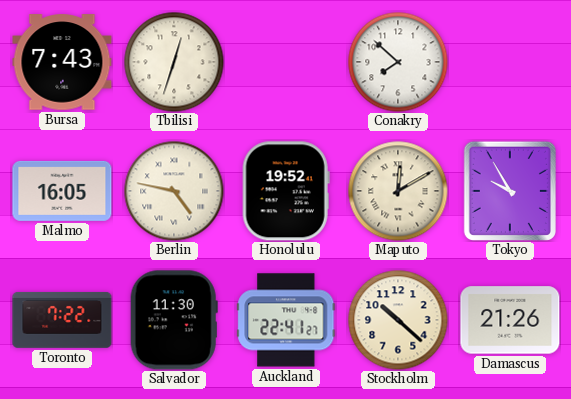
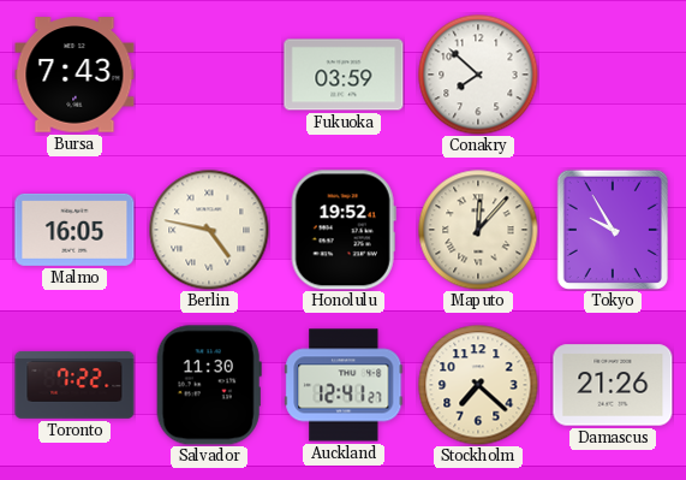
Tbilisi: 12:33 -> none (174, 62)
Fukuoka: none -> 03:59 (344, 75)
Maputo: 12:10 -> 12:07 (478, 230)
Auckland: 22:41 -> 12:41 (344, 385)
Stockholm: 10:22 -> 7:22 (478, 385)
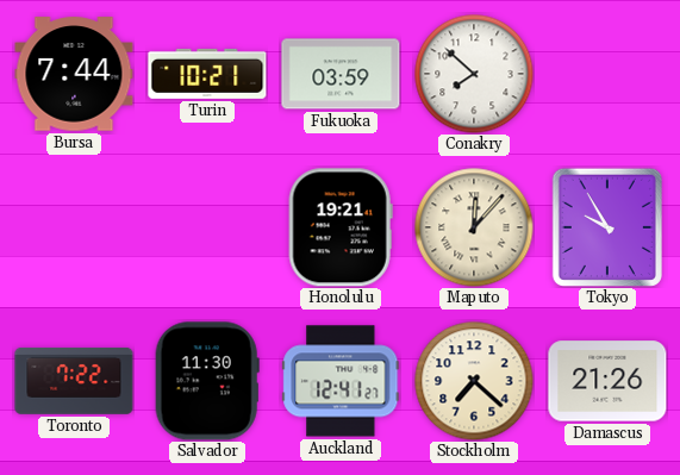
Bursa: 7:43 -> 7:44 (74, 74)
Turin: none -> 10:21 (207, 74)
Malmo: 16:05 -> none (74, 230)
Berlin: 4:47 -> none (209, 230)
Honolulu: 19:52 -> 19:21 (341, 227)
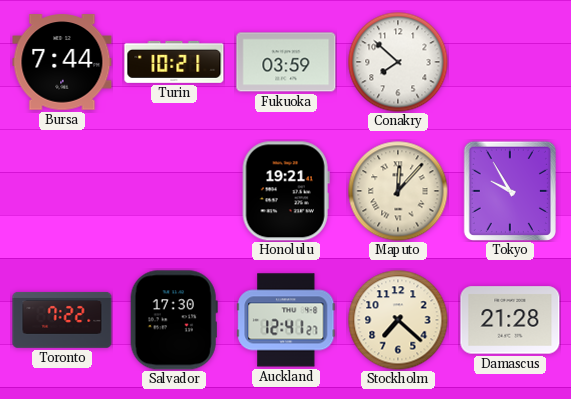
Salvador: 11:30 -> 17:30 (174, 320)
Damascus: 21:26 -> 21:28 (510, 320)
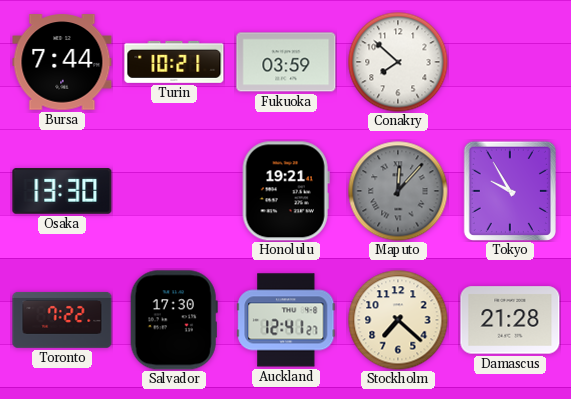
Osaka: none -> 13:30 (62, 191)
Maputo dial: cream -> grey (398, 191)
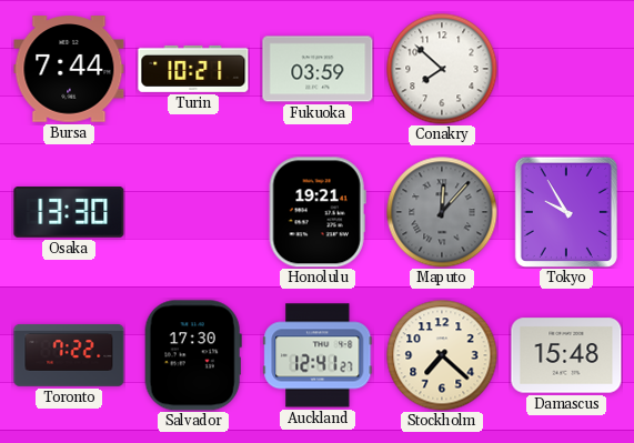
Damascus: 21:28 -> 15:48 (566, 355)
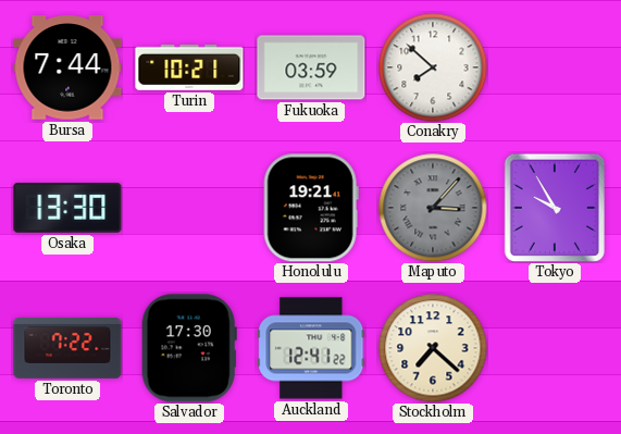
Maputo: 12:07 -> 3:07 (433, 208)
Auckland: 12:41:27 -> 12:41:22 (311, 348)
Damascus: 15:48 -> none (566, 355)
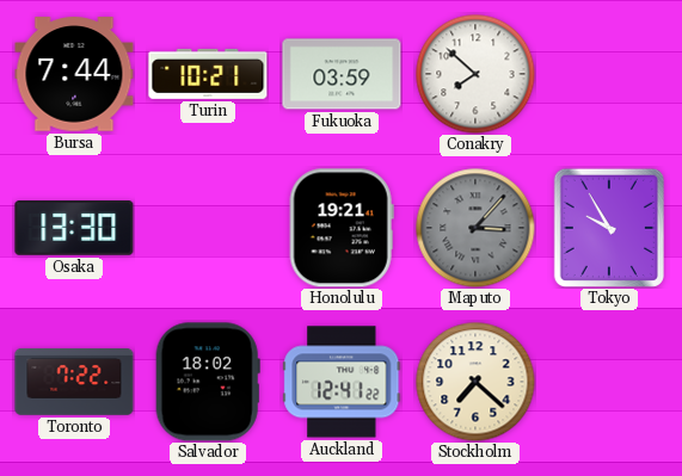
Salvador: 17:30 -> 18:02 (208, 382)
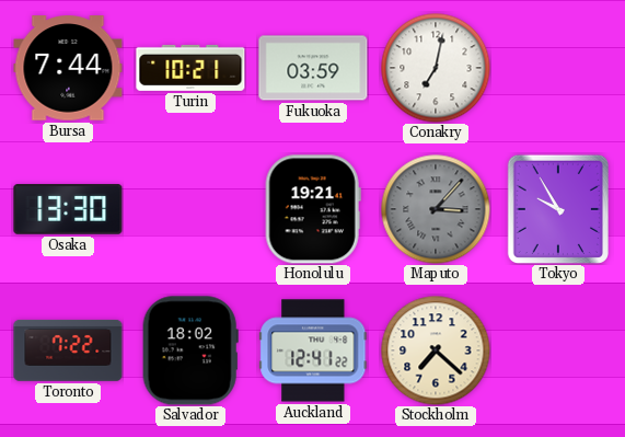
Conakry: 7:52 -> 7:02 (436, 68)
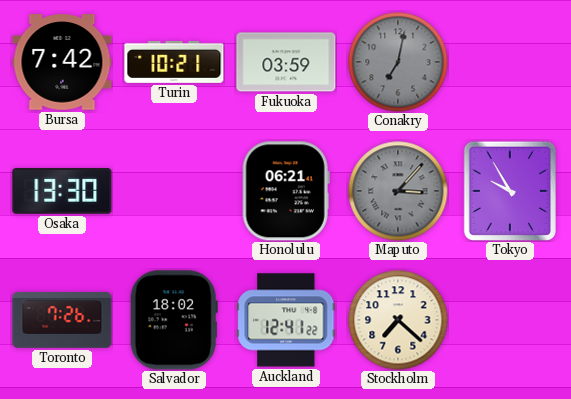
Bursa: 7:44 -> 7:42 (62, 62)
Conakry dial: white -> grey (398, 62)
Honolulu: 19:21 -> 06:21 (286, 191)
Toronto: 7:22 -> 7:26 (62, 320)
